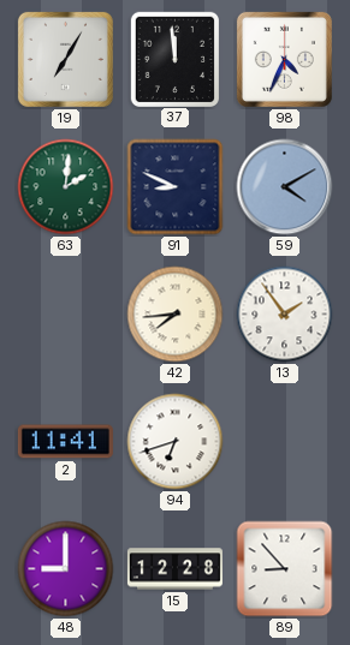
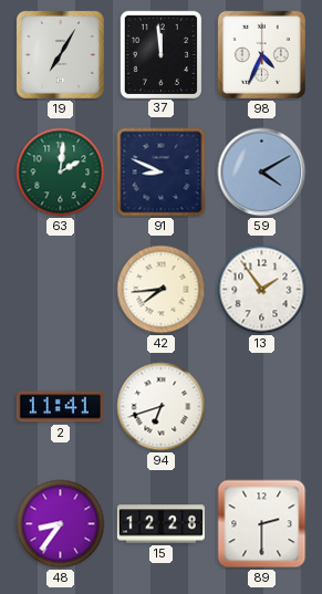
48: 9:00 -> 8:36 (61, 524)
89: 8:53 -> 2:30 (262, 524)
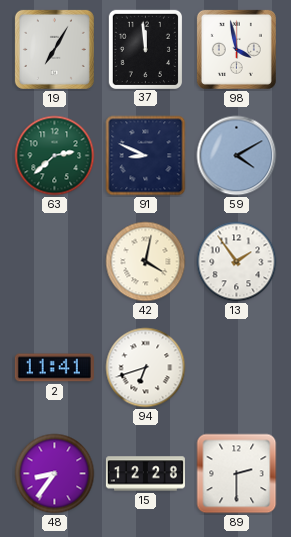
98: 4:34 -> 3:58 (236, 49)
63: 2:01 -> 2:38 (55, 156)
42: 7:44 -> 4:02 (146, 262)
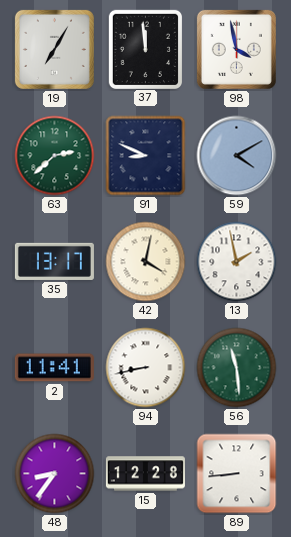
35: none -> 13:17 (54, 261)
13: 1:54 -> 1:58 (237, 262)
94: 6:42 -> 8:43 (146, 368)
56: none -> 11:29 (237, 368)
89: 2:30 -> 8:44 (237, 474)
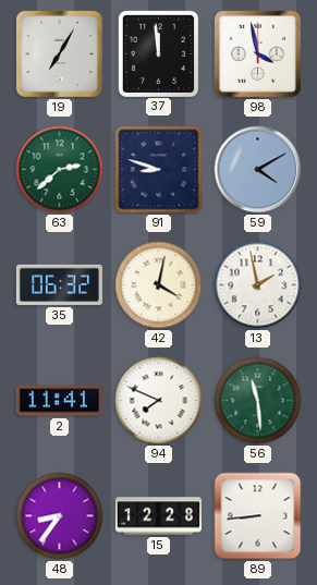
91: 8:49 -> 8:48 (159, 170)
35: 13:17 -> 06:32 (59, 284)
94: 8:43 -> 7:49 (159, 401)
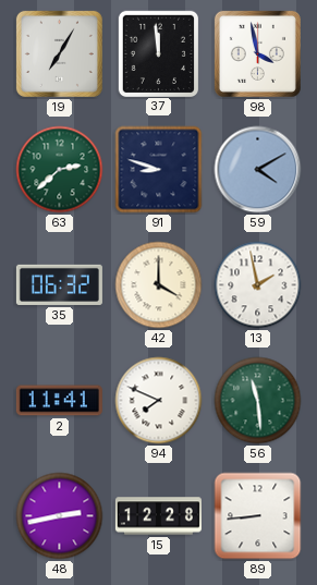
42: 4:02 -> 4:00 (159, 285)
48: 8:36 -> 2:43 (60, 516)
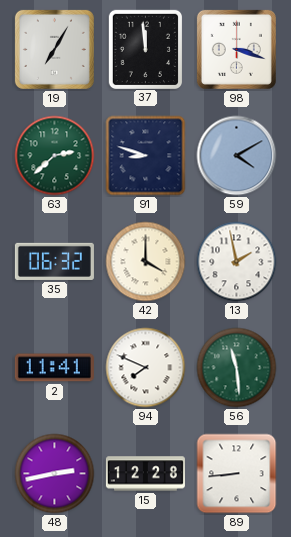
98: 3:58 -> 3:18 (236, 49)
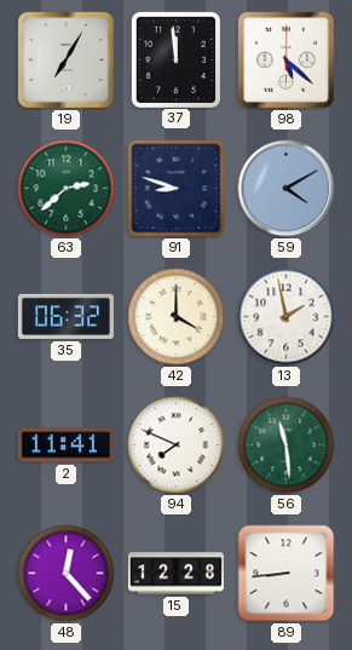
98: 3:18 -> 5:22 (285, 59)
48: 2:43 -> 12:23 (67, 574)
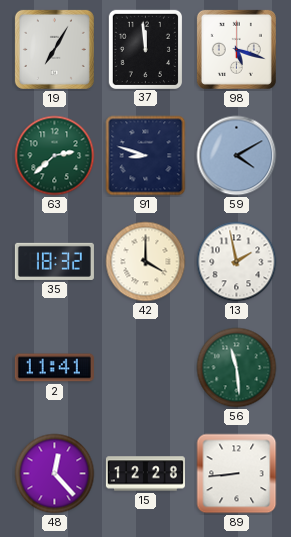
98: 5:22 -> 5:18 (236, 49)
35: 06:32 -> 18:32 (54, 261)
94: 7:49 -> none (177, 445)
